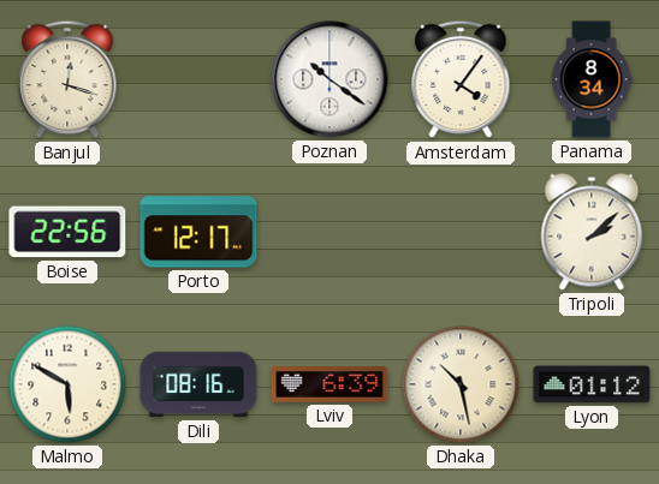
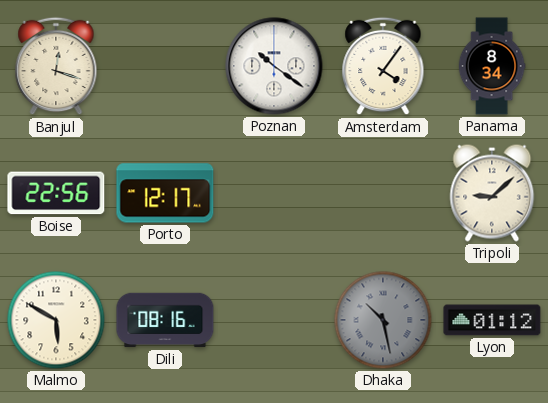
Tripoli: 2:08 -> 9:08 (492, 193)
Lviv: 6:39 -> none (329, 386)
Dhaka dial: cream -> grey (383, 320)
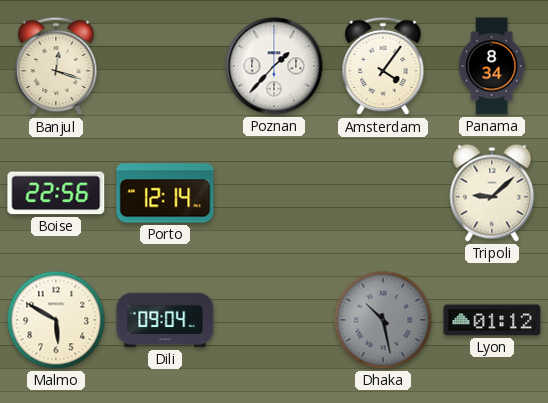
Poznan: 10:21 -> 1:37 (274, 66)
Porto: 12:17 -> 12:14 (165, 193)
Dili: 08:16 -> 09:04 (165, 320)
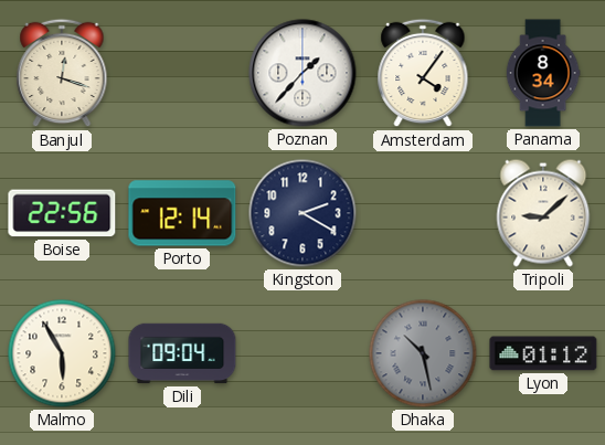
Kingston: none -> 2:20 (302, 213)
Malmo: 5:50 -> 5:55 (62, 353)
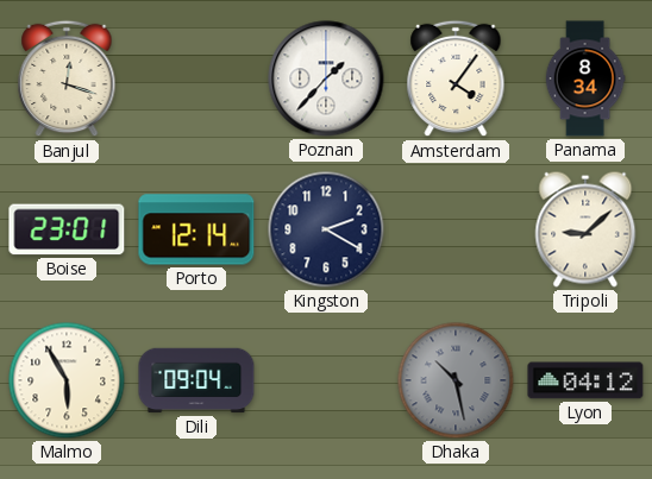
Boise: 22:56 -> 23:01 (67, 229)
Lyon: 01:12 -> 04:12 (585, 380)
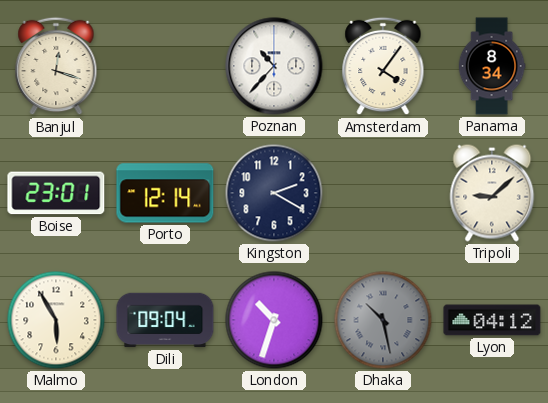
Poznan: 1:37 -> 10:37 (274, 66)
London: none -> 10:33 (274, 320)
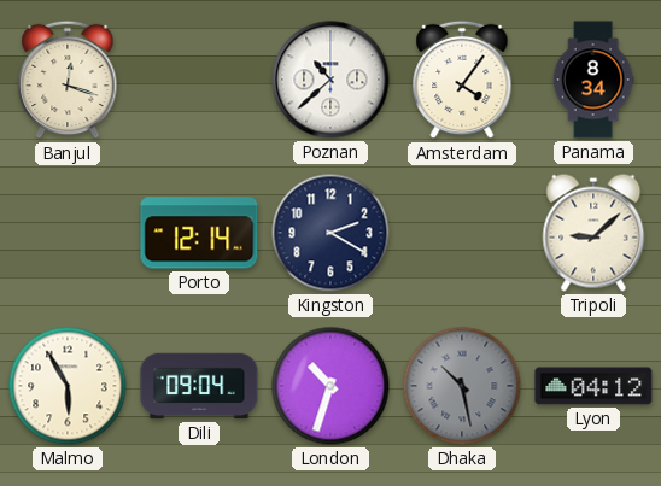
Poznan: 10:37 -> 10:38 (330, 80)
Boise: 23:01 -> none (56, 193)
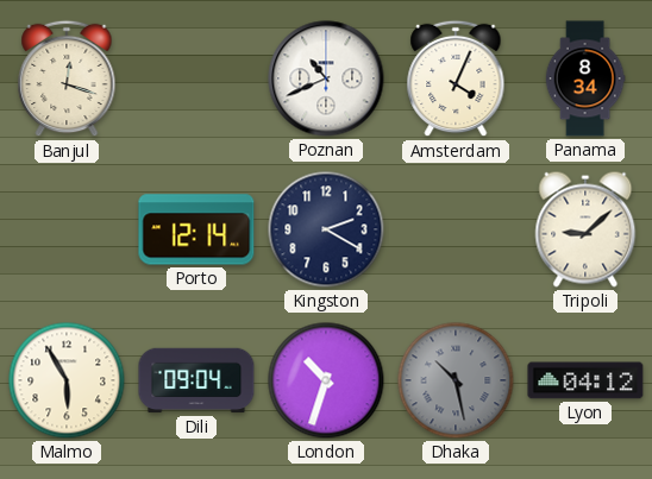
Poznan: 10:38 -> 10:41 (326, 78)
Amsterdam: 4:06 -> 4:04 (456, 78)
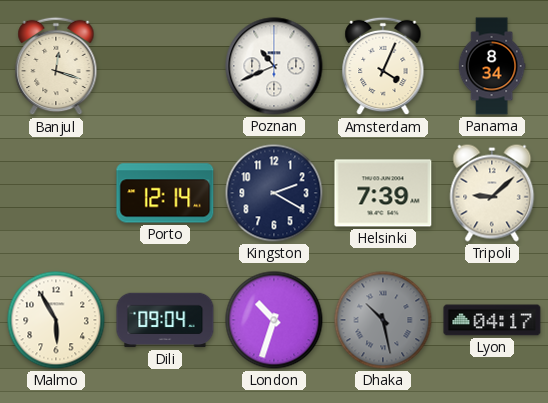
Helsinki: none -> 7:39 (383, 193)
Lyon: 04:12 -> 04:17 (492, 320)
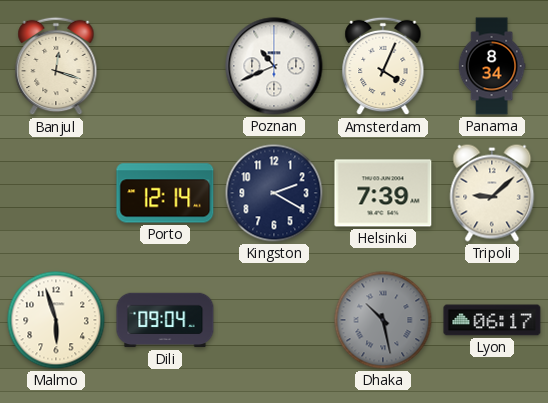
Malmo: 5:55 -> 5:57 (56, 320)
London: 10:33 -> none (274, 320)
Lyon: 04:17 -> 06:17 (492, 320)
